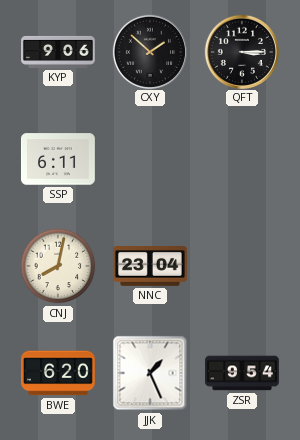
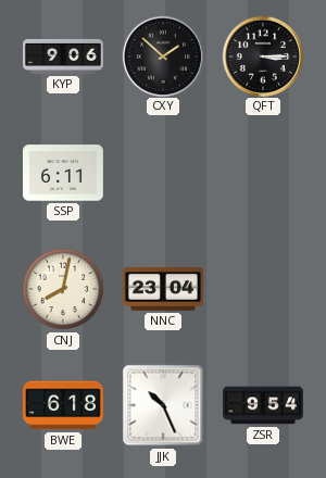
BWE: 6:20 -> 6:18 (63, 405)
JJK: 1:26 -> 10:26 (163, 405)
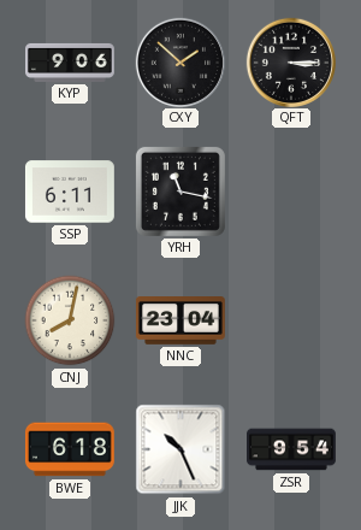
YRH: none -> 11:17 (180, 192)
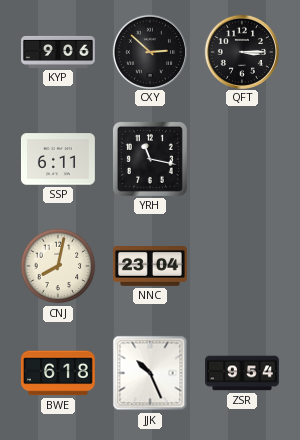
CXY: 1:52 -> 2:52 (149, 51)
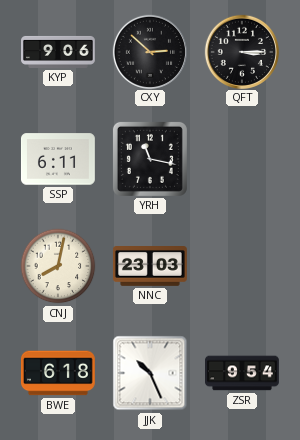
NNC: 23:04 -> 23:03 (150, 267)
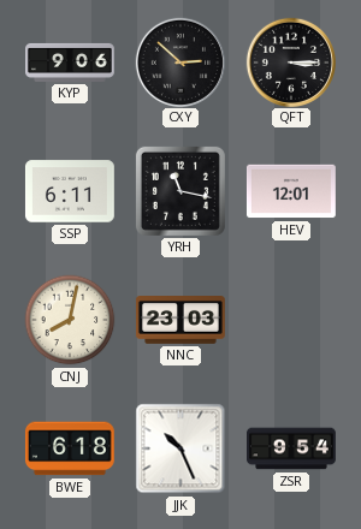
HEV: none -> 12:01 (291, 191)
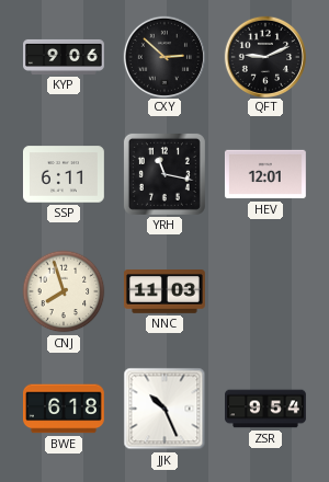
QFT: 3:15 -> 9:11 (264, 56)
CNJ: 8:02 -> 7:57 (64, 291)
NNC: 23:03 -> 11:03 (164, 292)
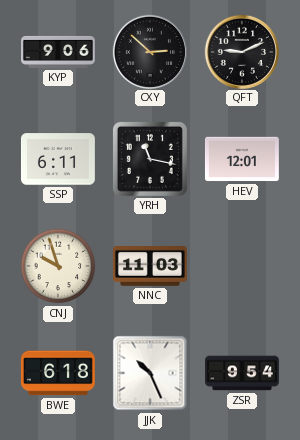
CNJ: 7:57 -> 9:57 (58, 266)
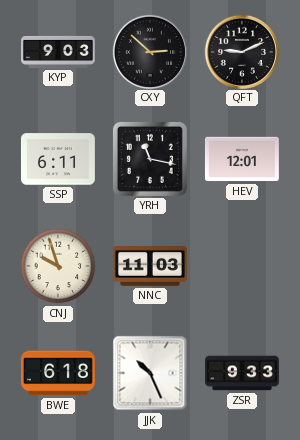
KYP: 9:06 -> 9:03 (59, 52)
ZSR: 9:54 -> 9:33 (243, 373)
